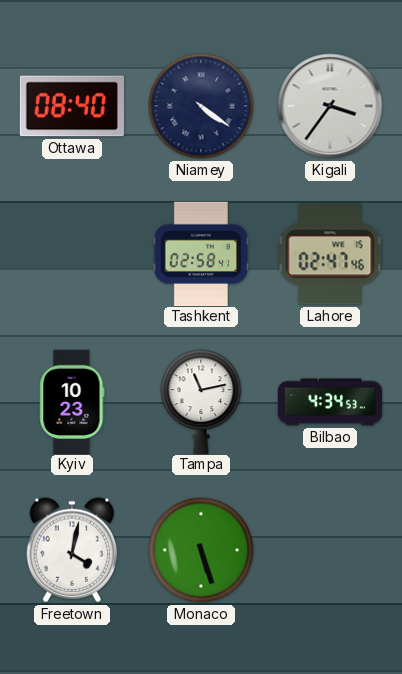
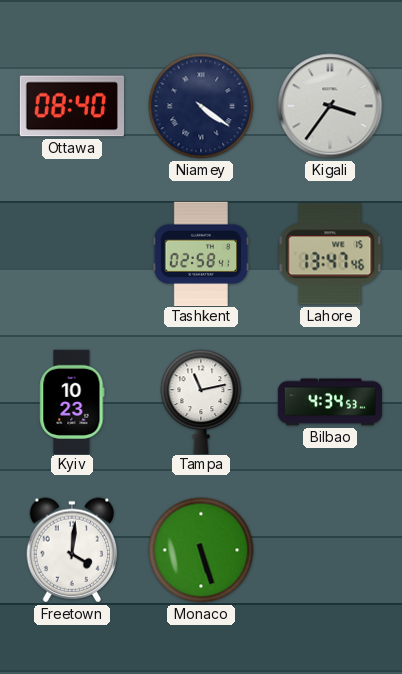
Lahore: 02:47 -> 13:47 (330, 254)
Freetown: 4:02 -> 4:01 (72, 550)
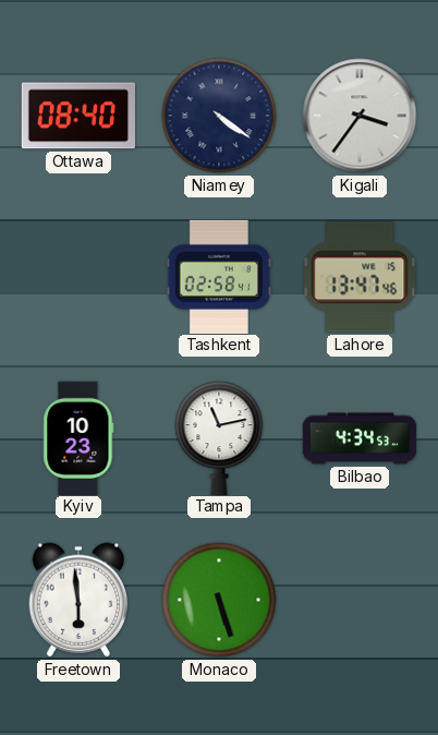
Freetown: 4:01 -> 5:59 (78, 600)
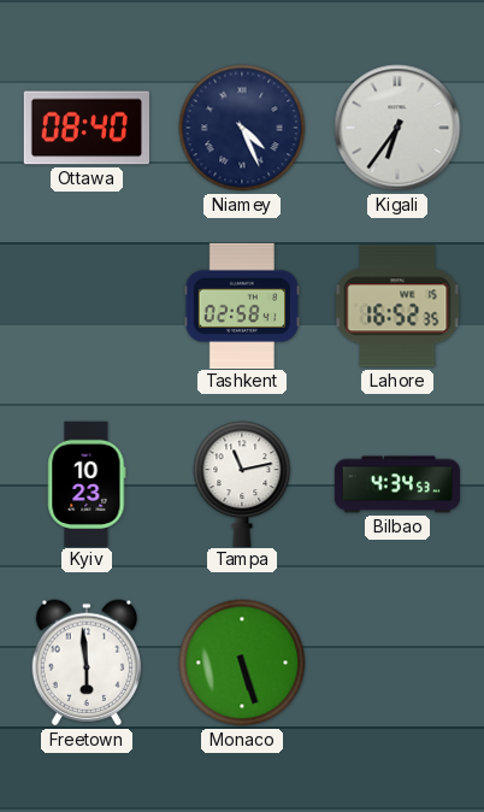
Niamey: 4:21 -> 4:26 (242, 128)
Kigali: 3:36 -> 6:36 (397, 128)
Lahore: 13:47 -> 16:52 (397, 306)
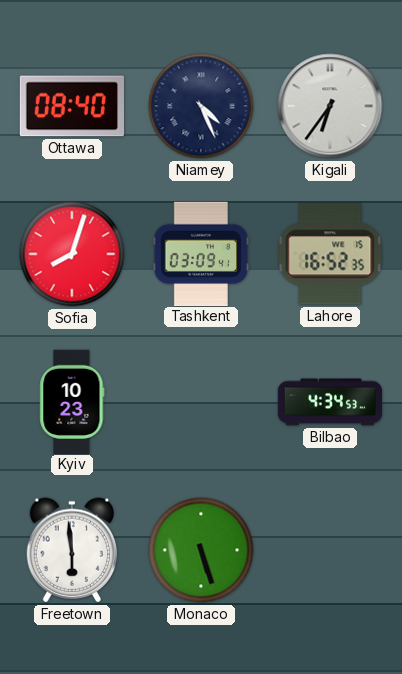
Sofia: none -> 8:03 (72, 254)
Tashkent: 02:58 -> 03:09 (200, 253)
Tampa: 11:13 -> none (242, 483)
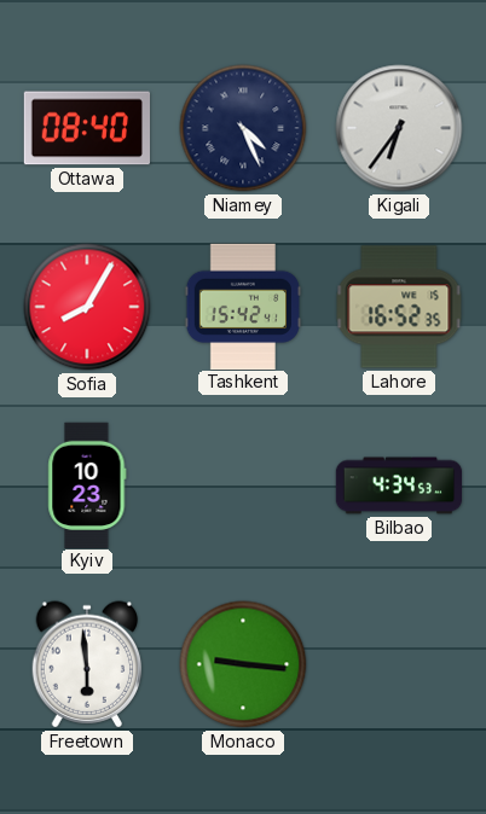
Sofia: 8:03 -> 8:05 (87, 307)
Tashkent: 03:09 -> 15:42 (242, 306)
Monaco: 5:27 -> 9:16 (243, 664)
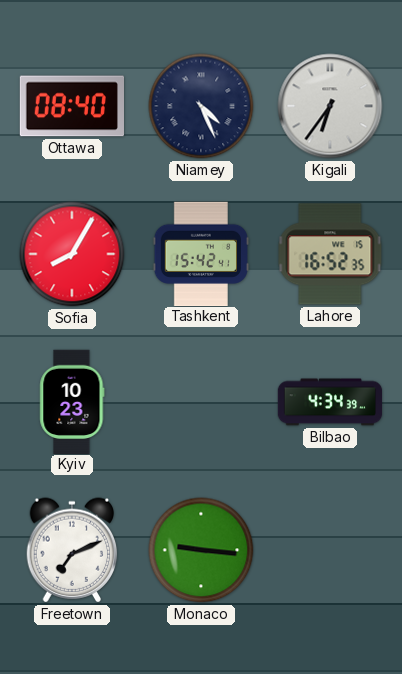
Bilbao: 4:34:53 -> 4:34:39 (330, 402)
Freetown: 5:59 -> 7:11 (72, 550)
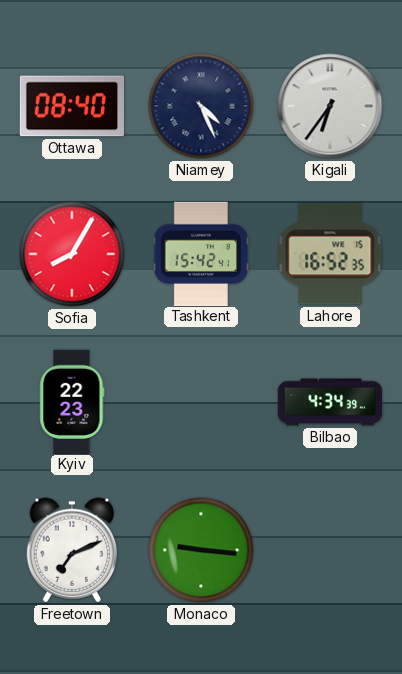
Kyiv: 10:23 -> 22:23 (72, 401)
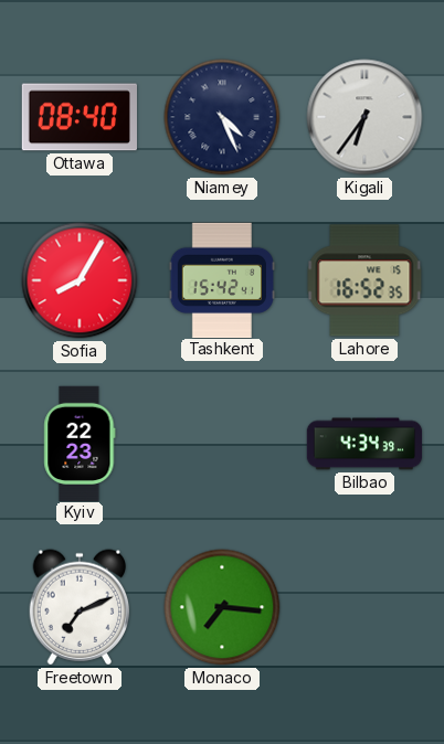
Monaco: 9:16 -> 7:16 (222, 607)
